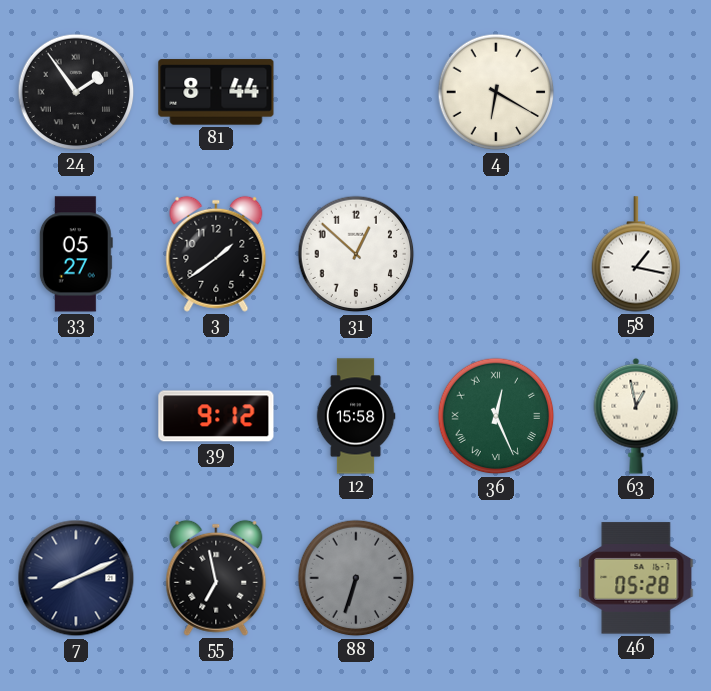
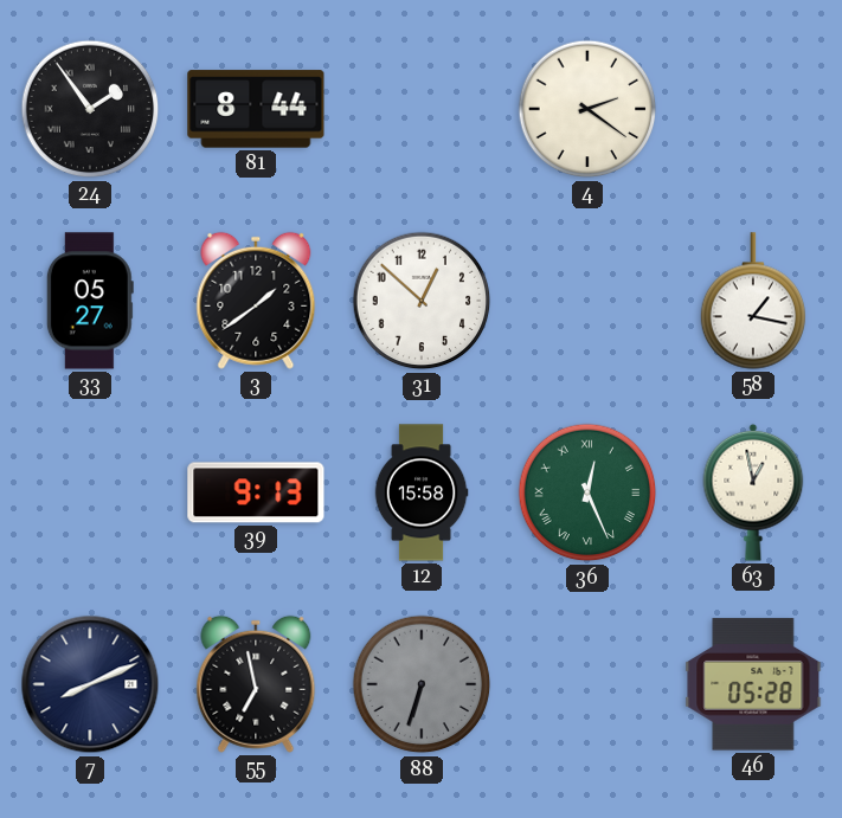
4: 6:20 -> 2:21 (587, 109)
39: 9:12 -> 9:13 (256, 492)
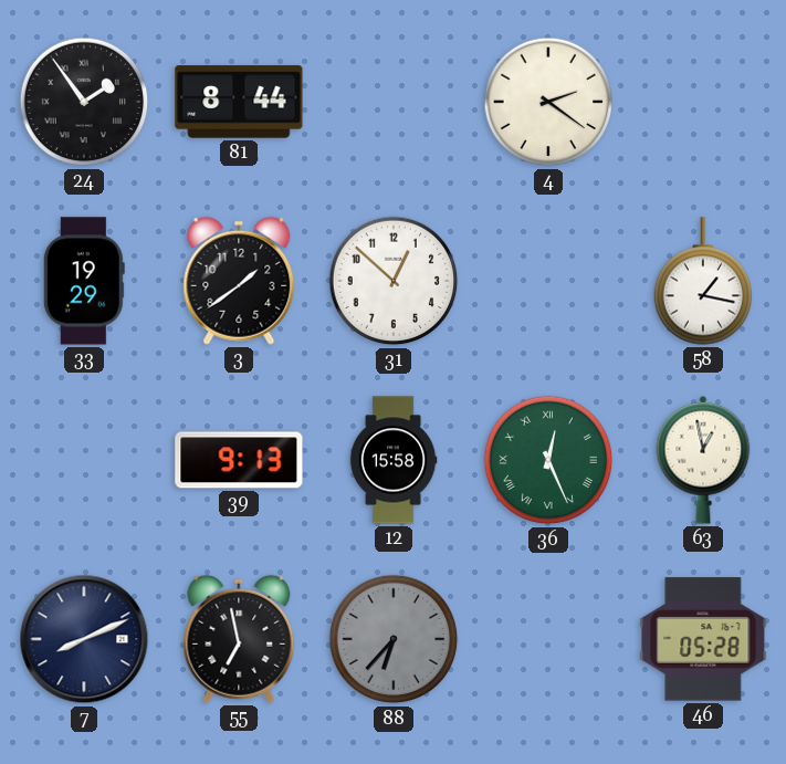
33: 05:27 -> 19:29 (84, 281)
88: 6:33 -> 6:37 (394, 639)
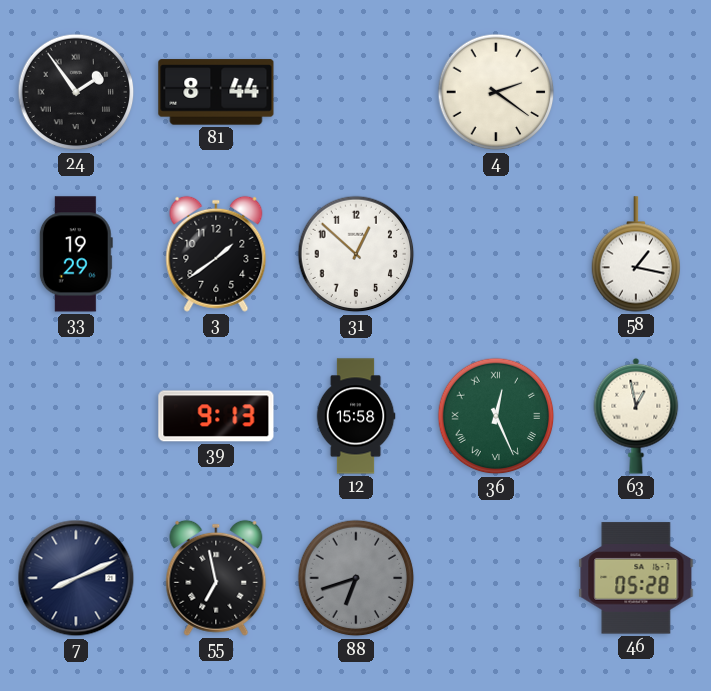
88: 6:37 -> 6:42 (356, 578)
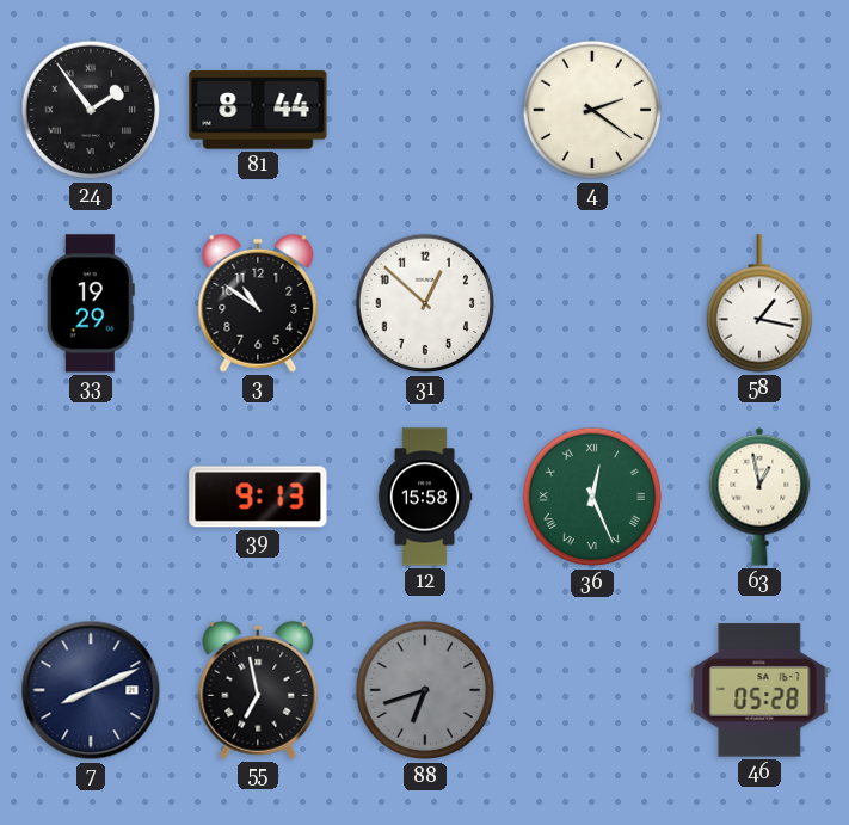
3: 1:39 -> 10:51 (258, 303)
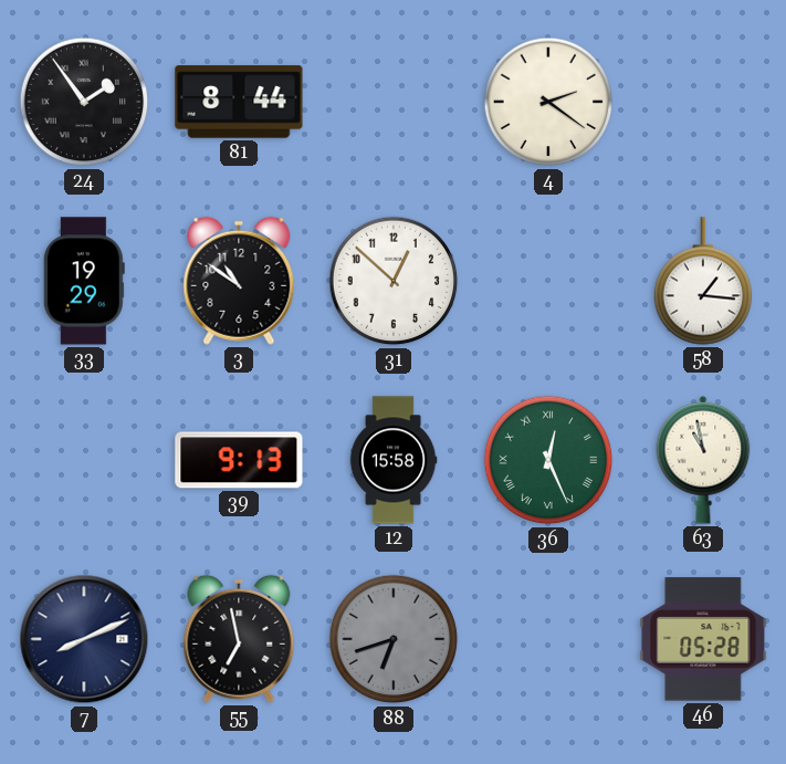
58: 1:17 -> 1:16 (703, 281)
63: 12:58 -> 10:58 (703, 460)
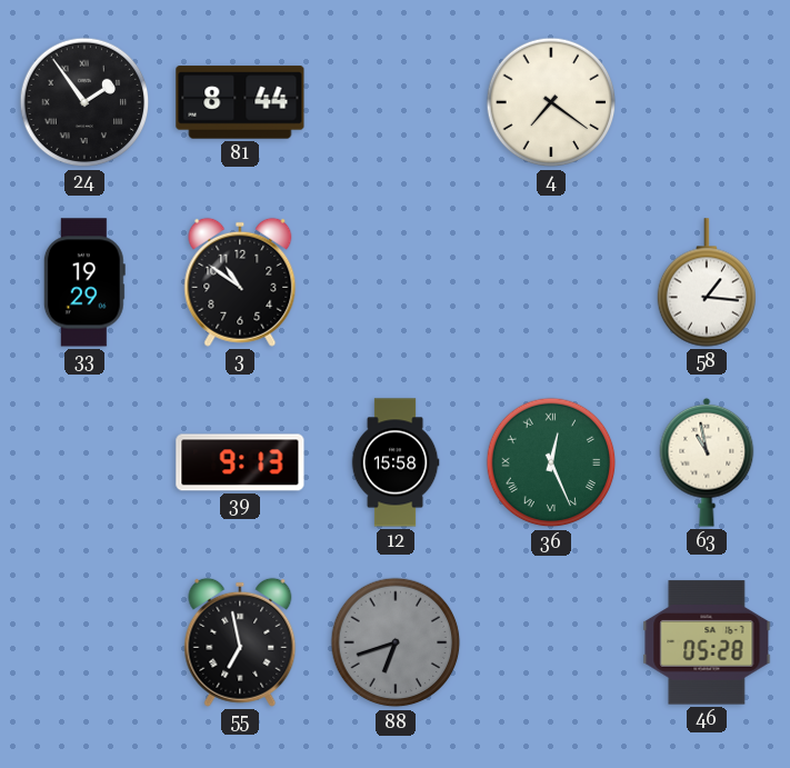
4: 2:21 -> 7:21 (551, 102)
31: 12:52 -> none (394, 281)
7: 8:11 -> none (84, 639)
